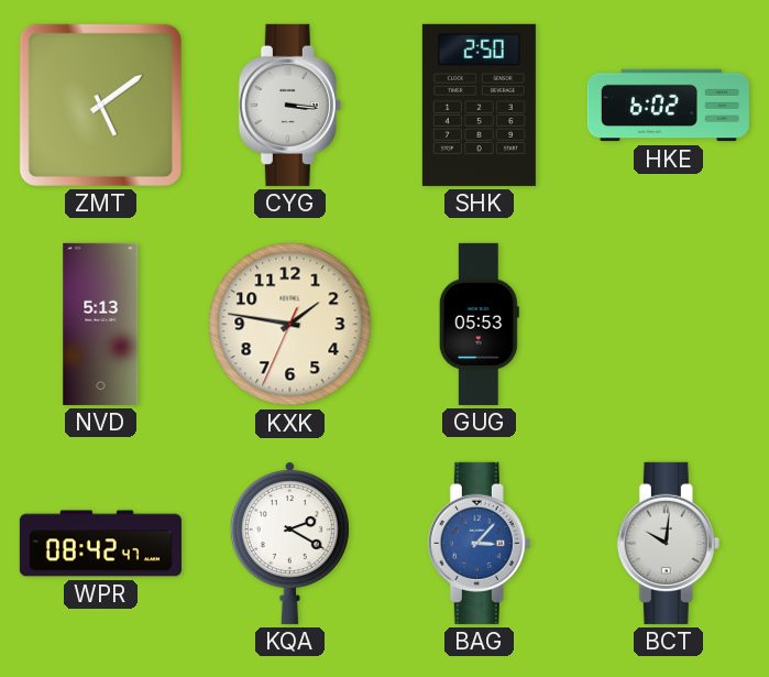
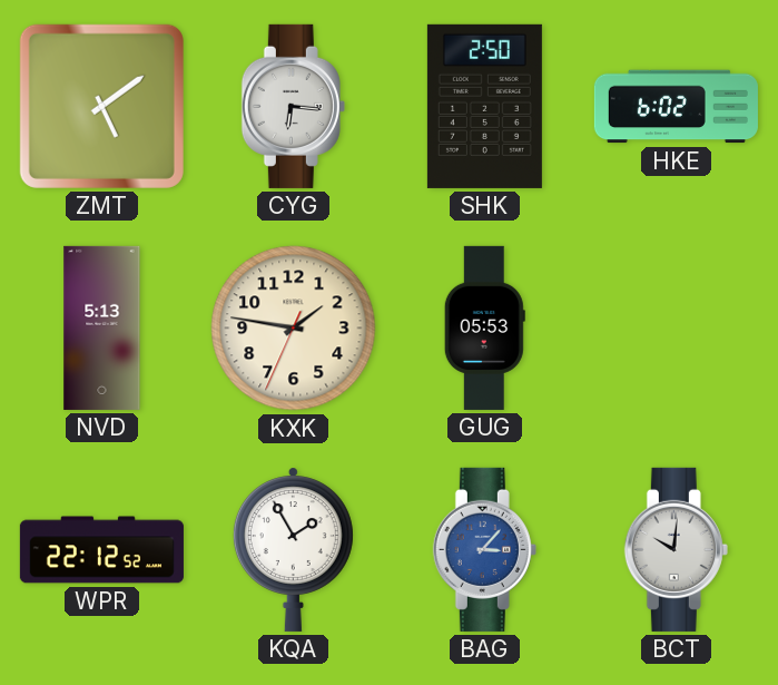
CYG: 3:16 -> 6:16 (293, 106)
WPR: 08:42 -> 22:12 (101, 550)
KQA: 2:20 -> 1:55 (293, 549)
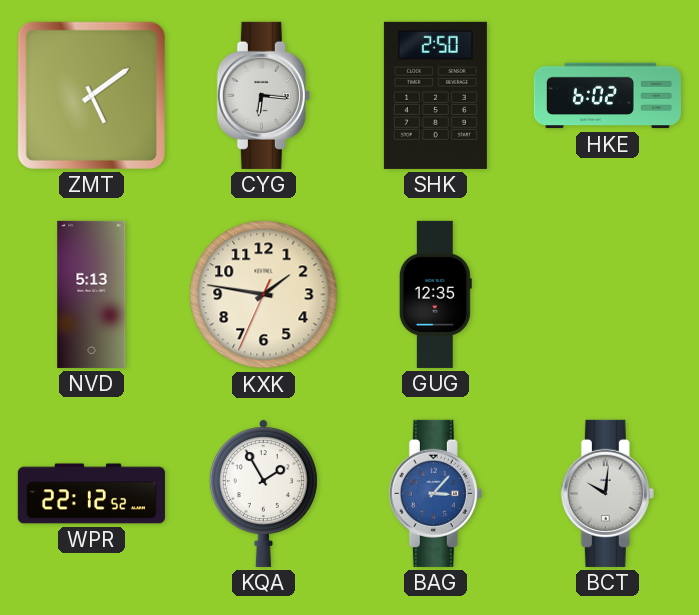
GUG: 05:53 -> 12:35 (435, 294)
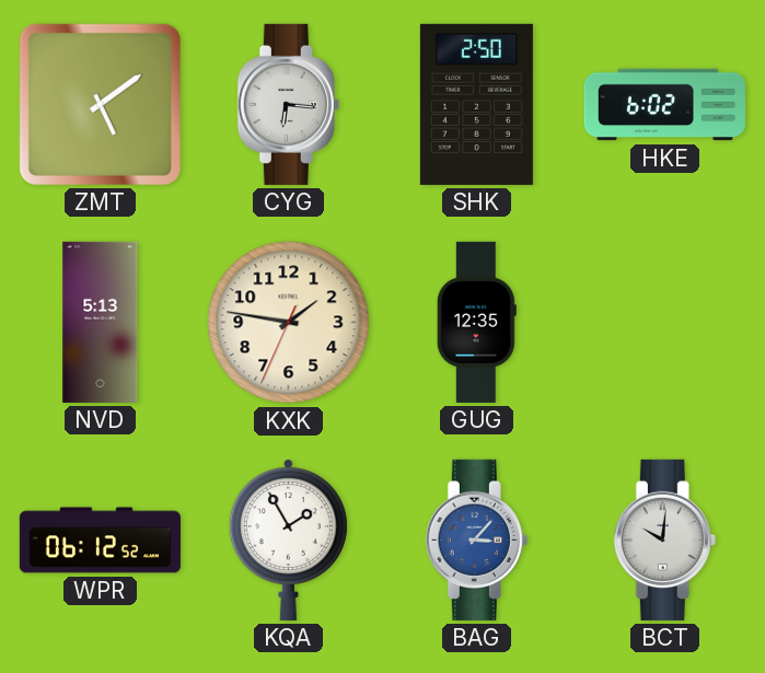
WPR: 22:12 -> 06:12 (100, 541)
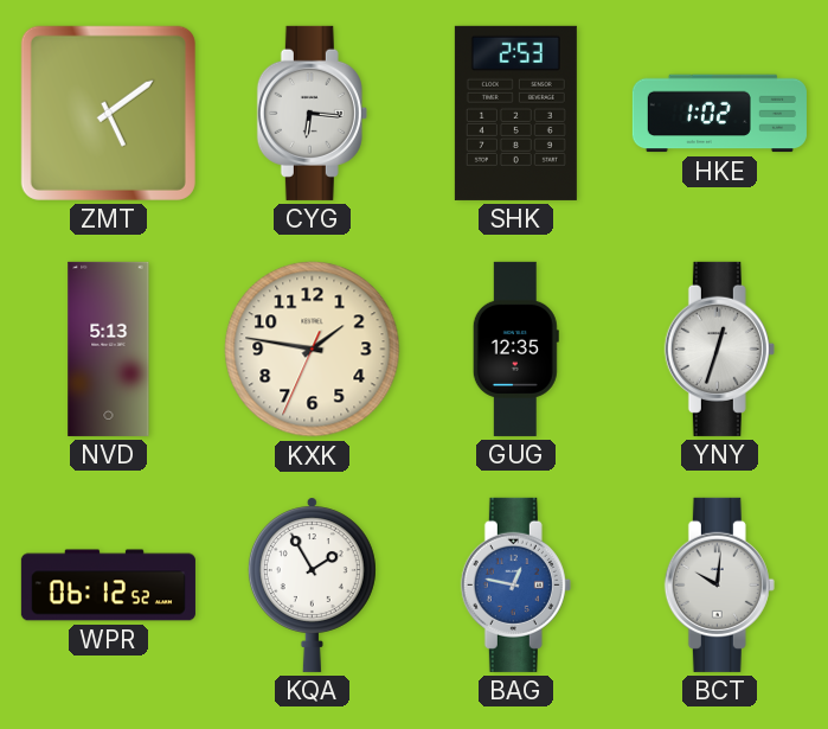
SHK: 2:50 -> 2:53 (515, 113)
HKE: 6:02 -> 1:02 (719, 114)
YNY: none -> 12:33 (719, 348)
BAG: 3:07 -> 12:47 (515, 584)
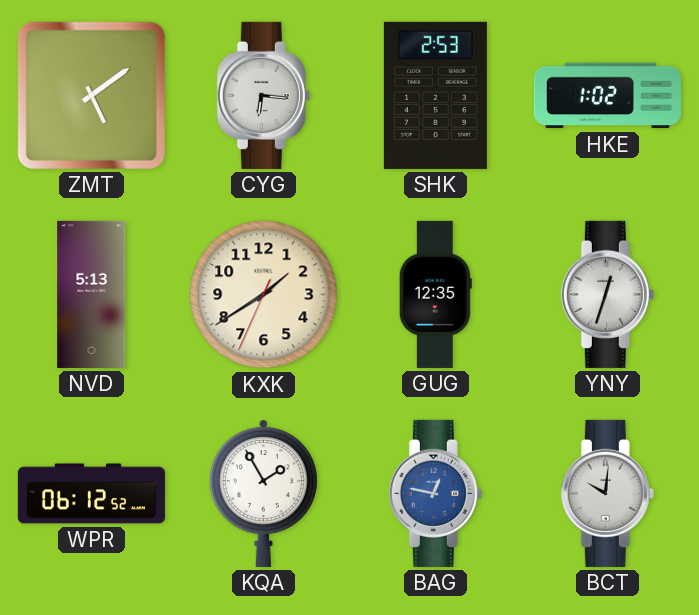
KXK: 1:46 -> 1:39 (264, 295)
